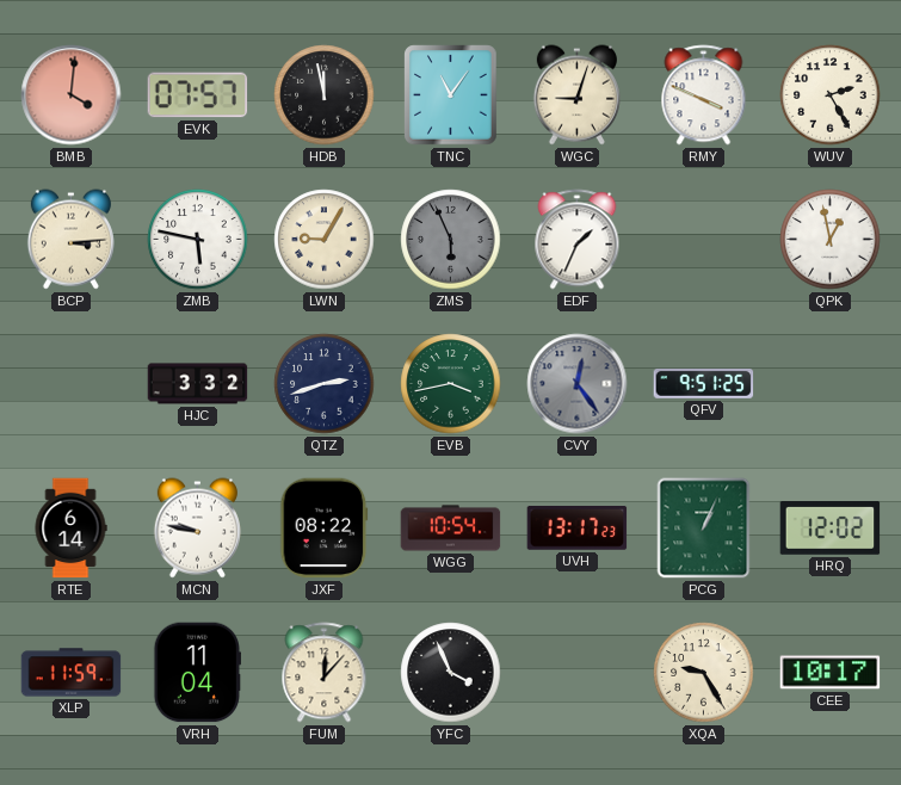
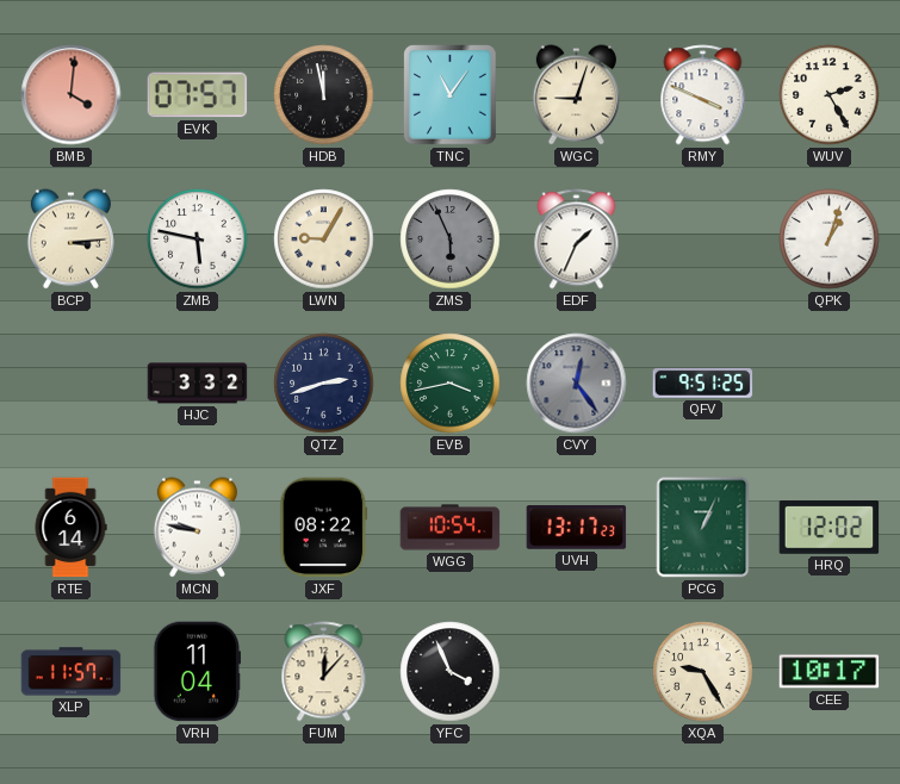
QPK: 12:58 -> 1:03 (830, 239)
XLP: 11:59 -> 11:57 (72, 672)
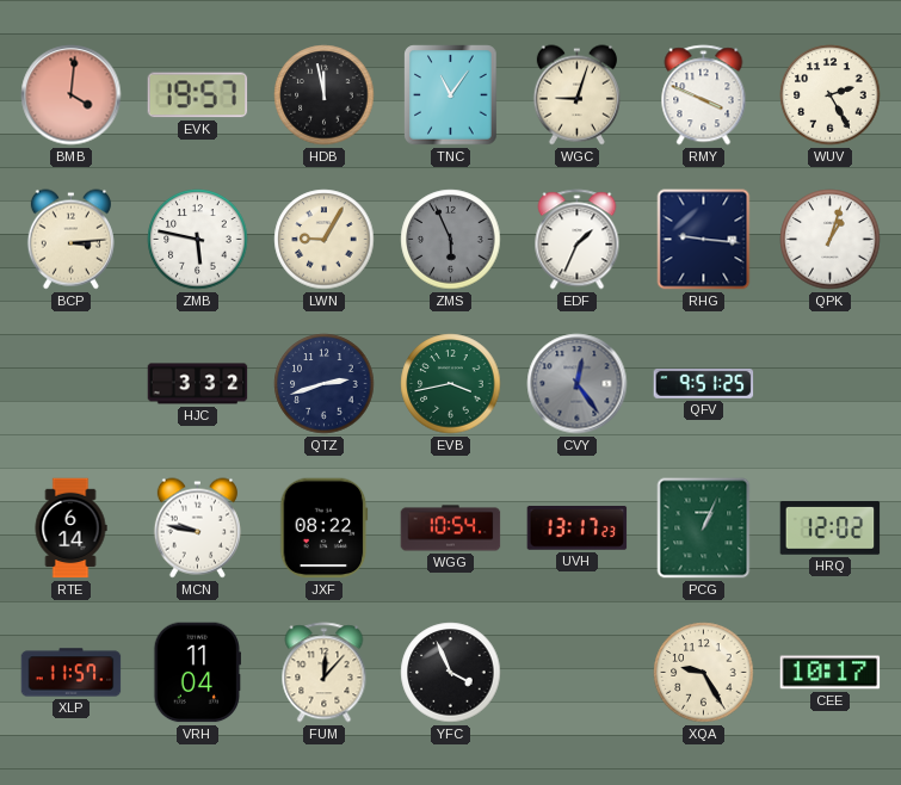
EVK: 07:57 -> 19:57 (198, 95)
RHG: none -> 9:16 (704, 240)
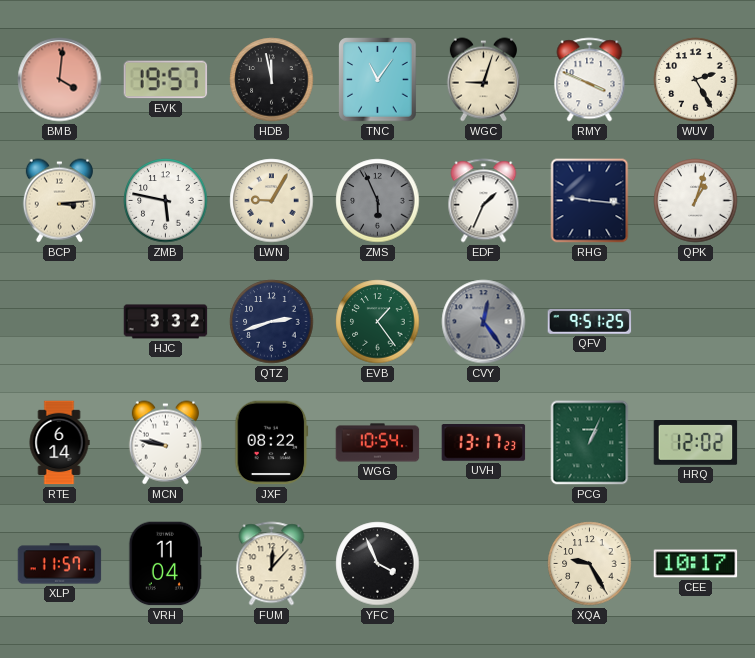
EVB: 3:43 -> 1:24 (378, 322)
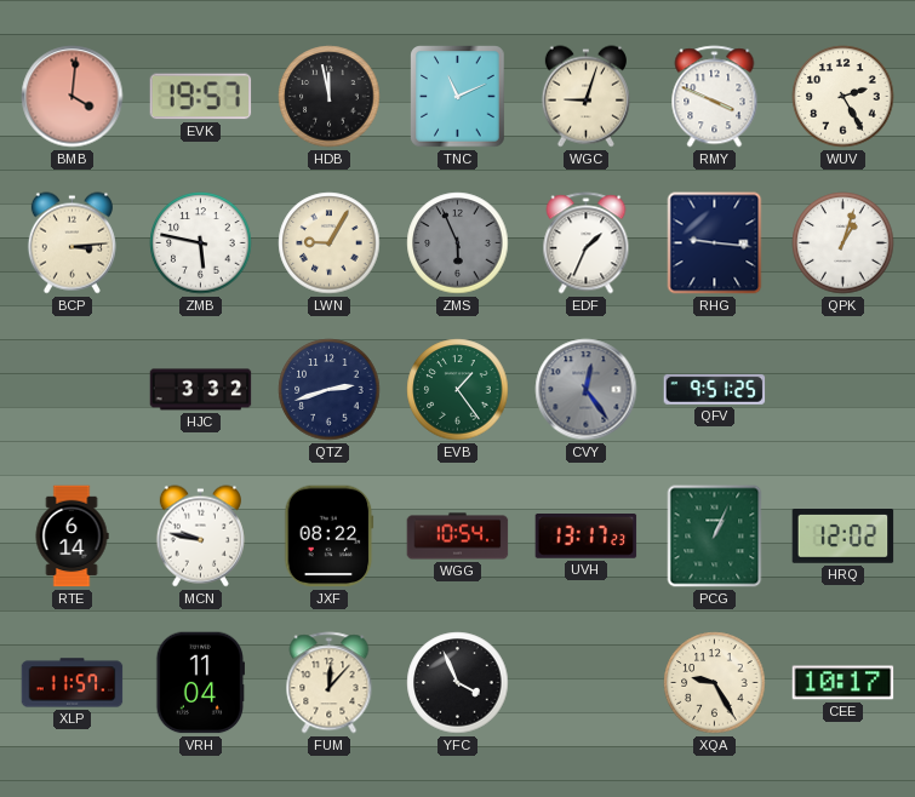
TNC: 11:06 -> 11:11 (458, 97)
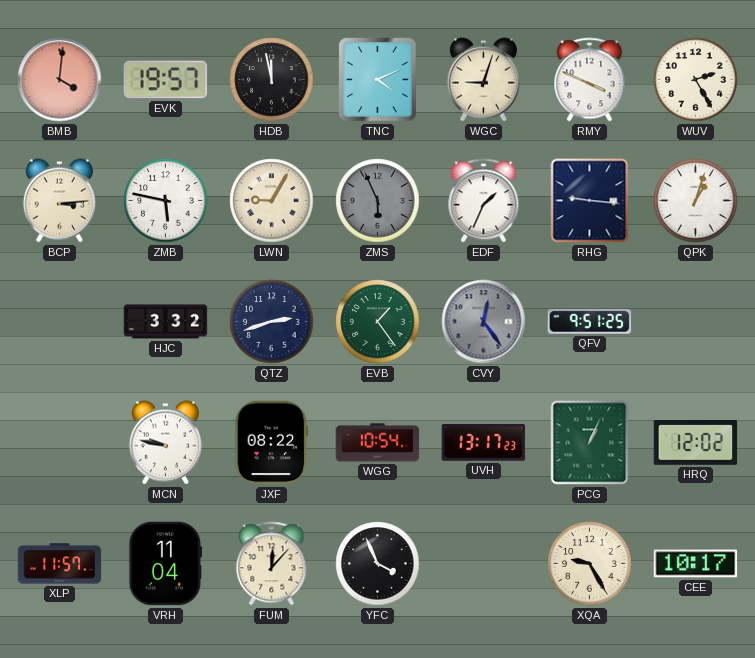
TNC: 11:11 -> 4:11 (378, 80)
RTE: 6:14 -> none (72, 537)
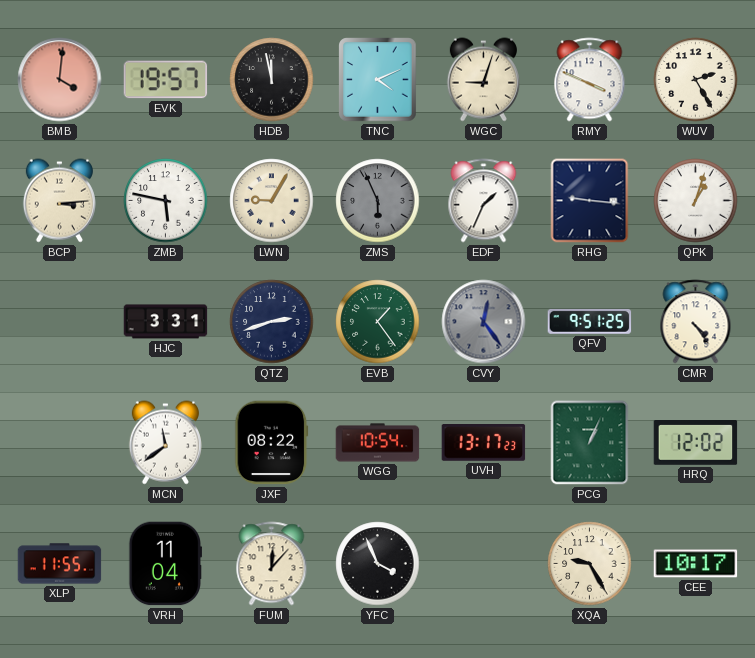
HJC: 3:32 -> 3:31 (166, 322)
CMR: none -> 4:24 (696, 322)
MCN: 9:47 -> 11:39 (165, 443)
XLP: 11:57 -> 11:55 (60, 564)
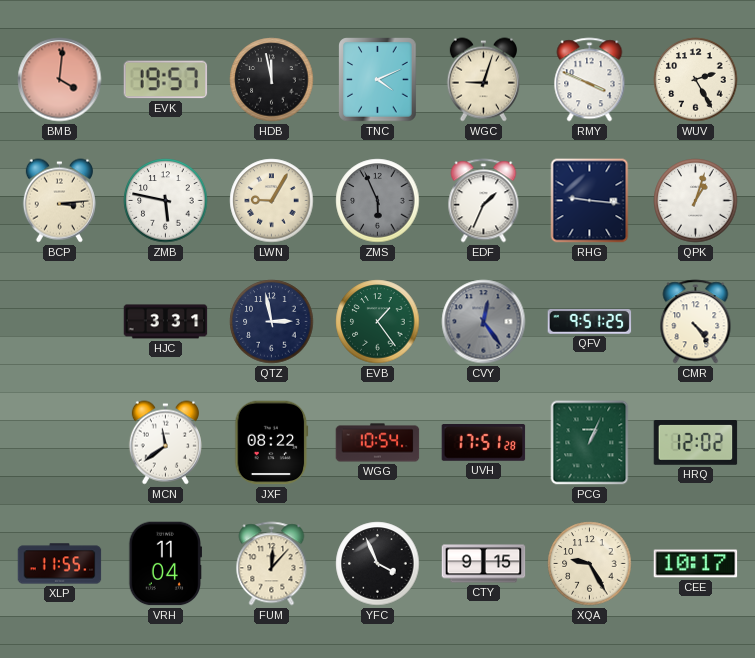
QTZ: 2:42 -> 2:58 (272, 322)
UVH: 13:17 -> 17:51 (484, 443)
CTY: none -> 9:15 (484, 564)
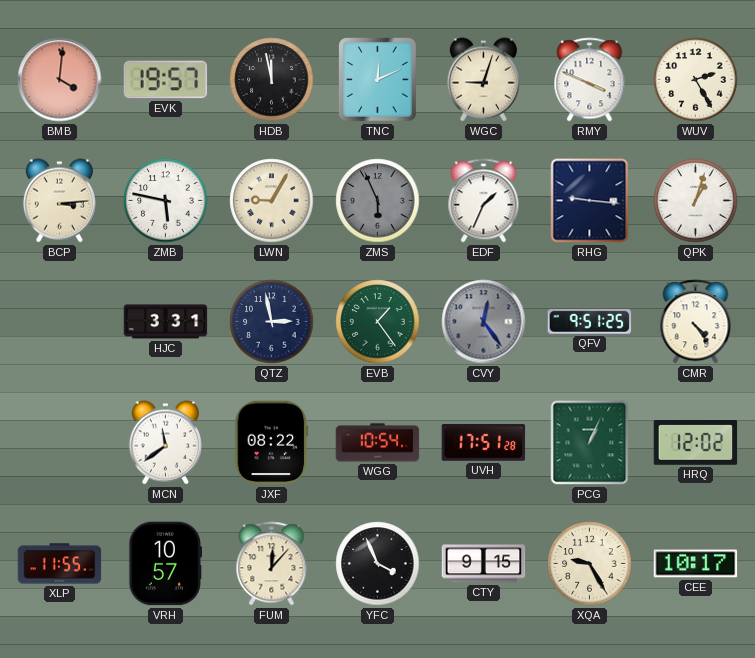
TNC: 4:11 -> 12:11 (378, 80)
VRH: 11:04 -> 10:57 (166, 564)
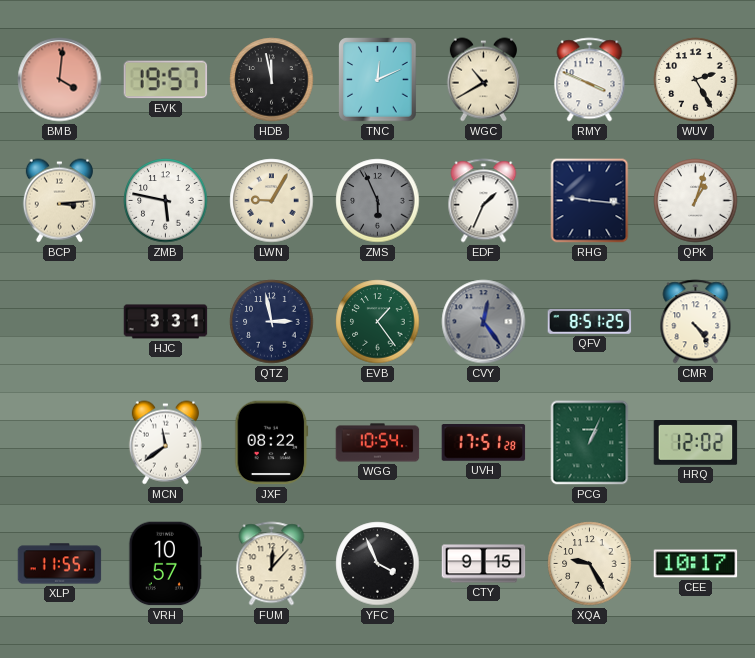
WGC: 9:03 -> 10:40 (483, 80)
QFV: 9:51 -> 8:51 (590, 321)
